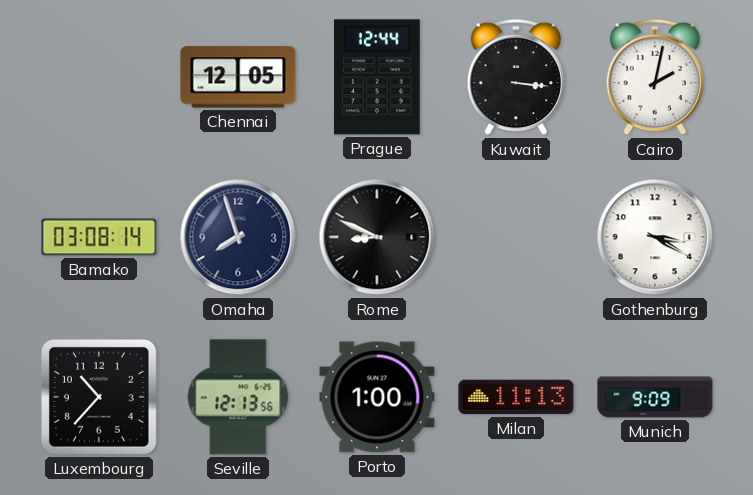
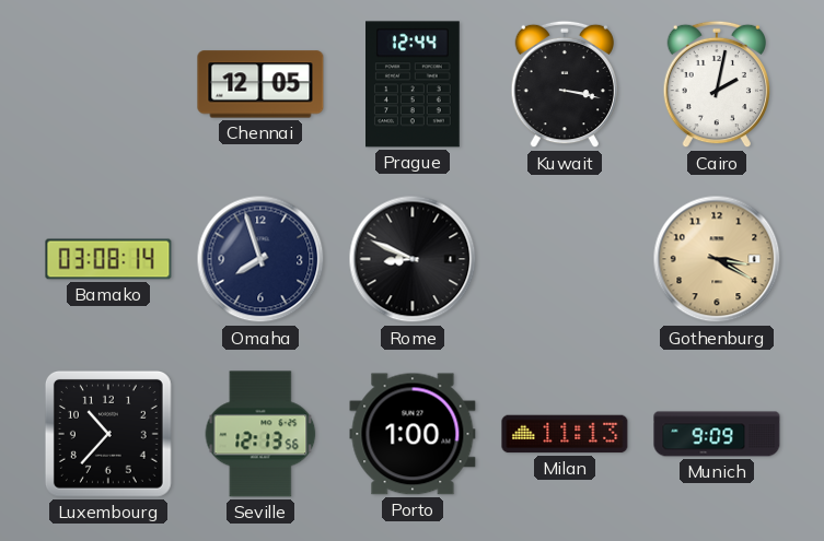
Kuwait: 3:16 -> 3:17 (564, 84)
Gothenburg dial: white -> champagne (717, 259)
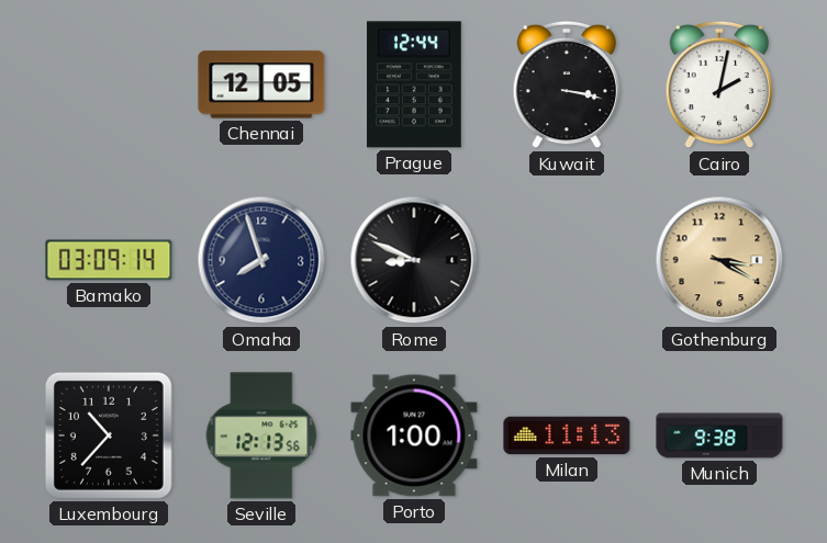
Bamako: 03:08 -> 03:09 (109, 260)
Munich: 9:09 -> 9:38 (719, 435)
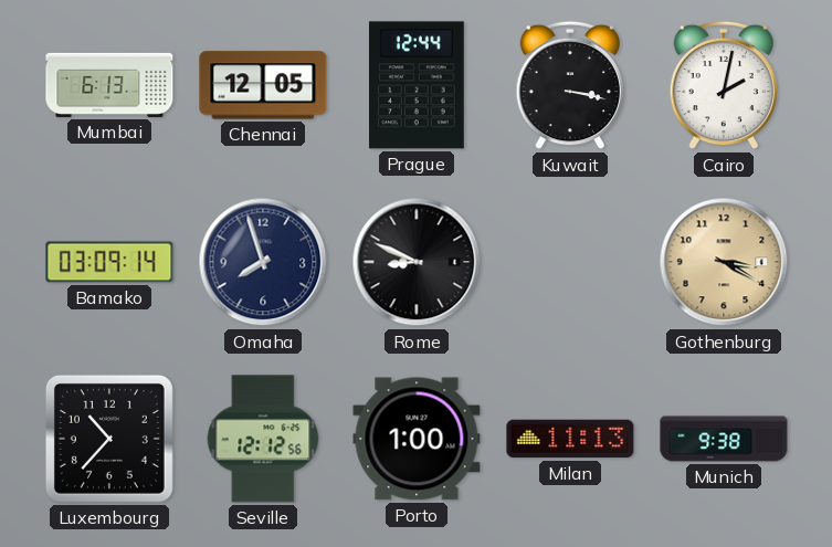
Mumbai: none -> 6:13 (109, 85)
Seville: 12:13 -> 12:12 (263, 439)
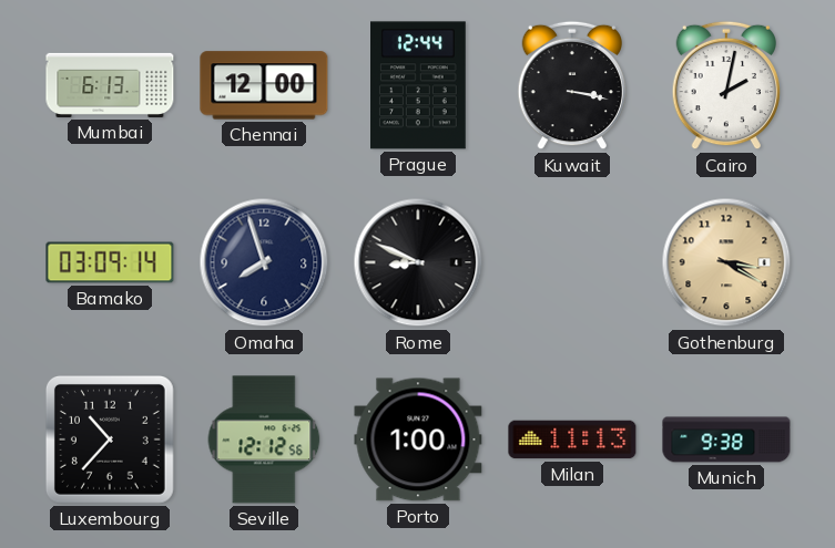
Chennai: 12:05 -> 12:00 (264, 85)
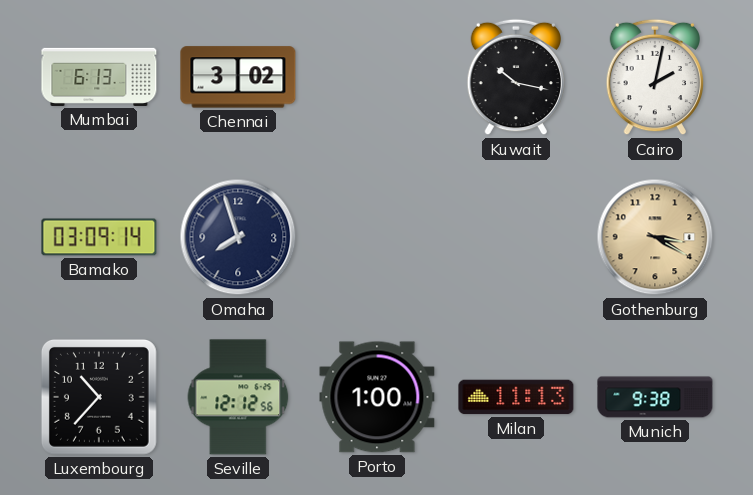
Chennai: 12:00 -> 3:02 (238, 77)
Prague: 12:44 -> none (419, 85)
Kuwait: 3:17 -> 10:17 (515, 77)
Rome: 8:49 -> none (418, 262)
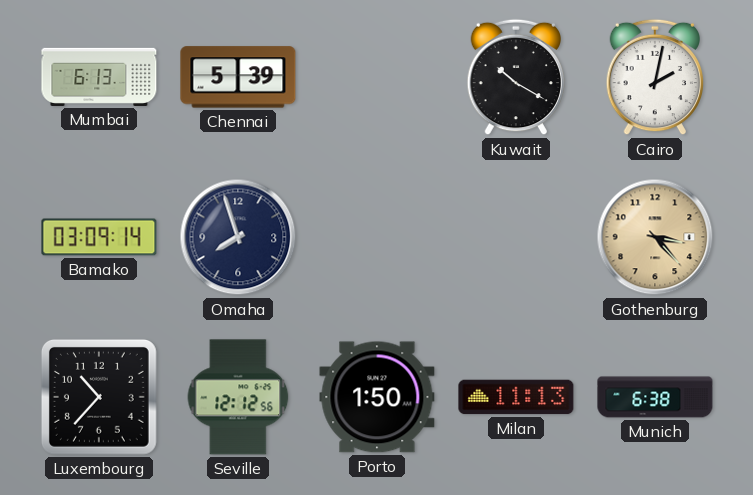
Chennai: 3:02 -> 5:39 (238, 77)
Kuwait: 10:17 -> 10:20 (515, 77)
Gothenburg: 3:20 -> 3:23 (655, 237)
Porto: 1:00 -> 1:50 (377, 397)
Munich: 9:38 -> 6:38 (655, 397)
